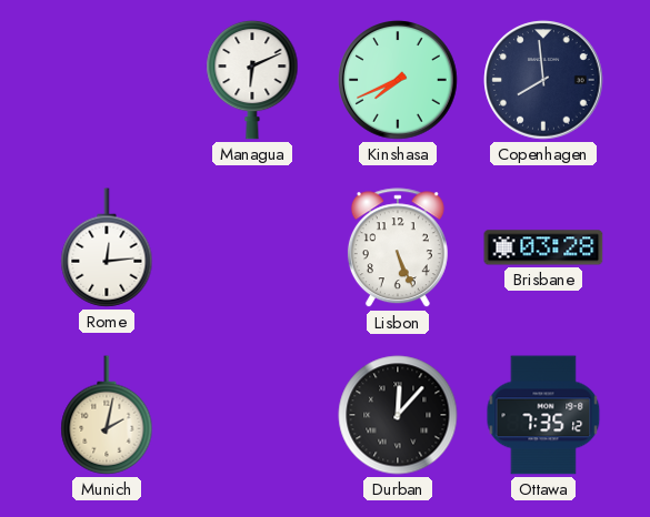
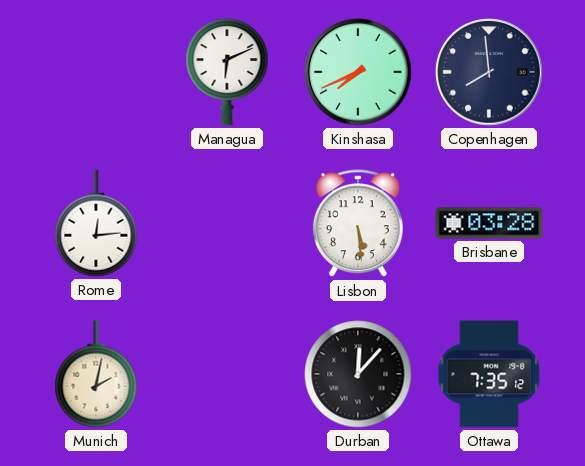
Lisbon: 5:26 -> 5:29 (358, 224)
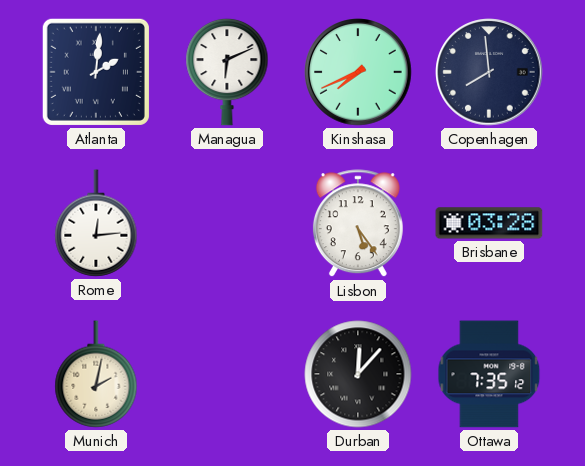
Atlanta: none -> 2:01 (96, 72)
Lisbon: 5:29 -> 5:24 (358, 224)
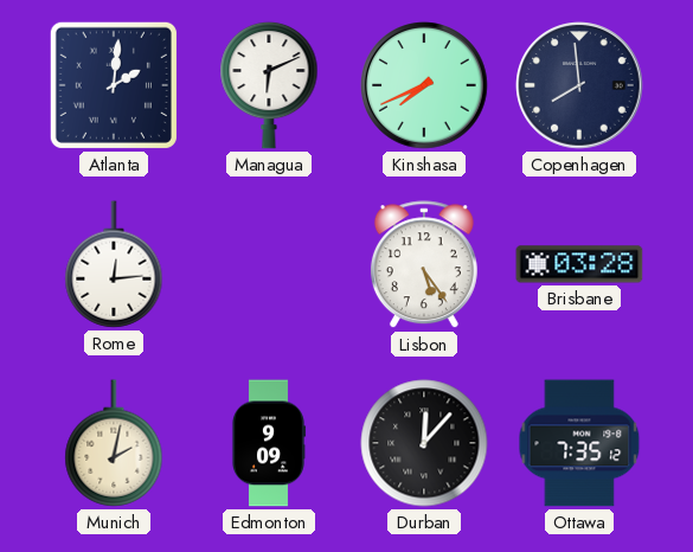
Edmonton: none -> 9:09 (269, 443)
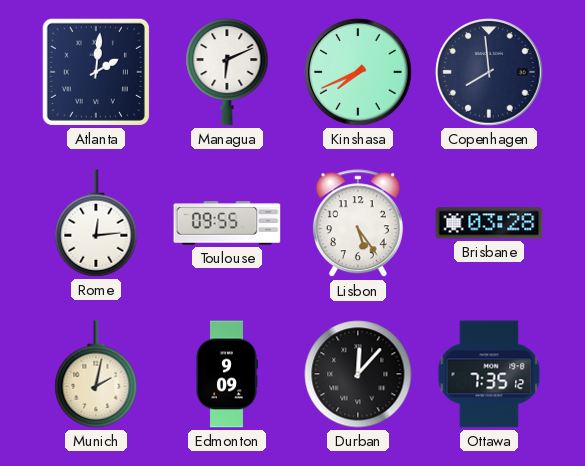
Toulouse: none -> 09:55 (227, 223)
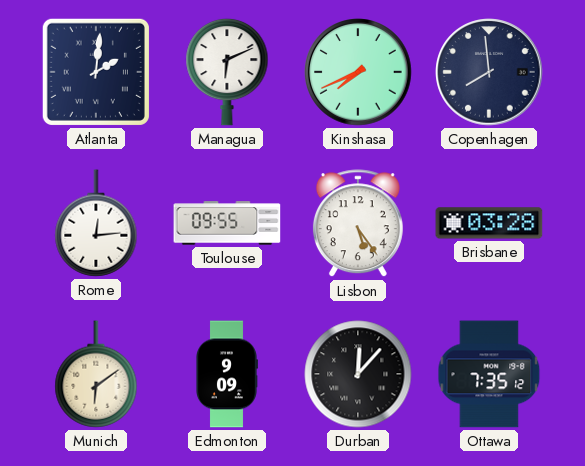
Munich: 2:02 -> 6:09 (96, 374)
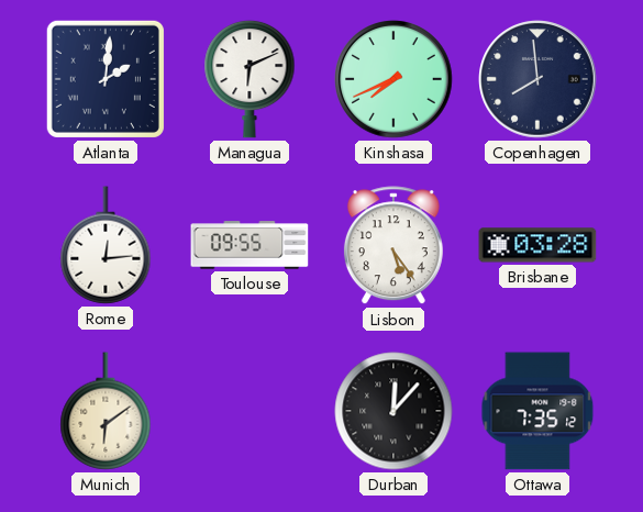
Edmonton: 9:09 -> none (227, 374)
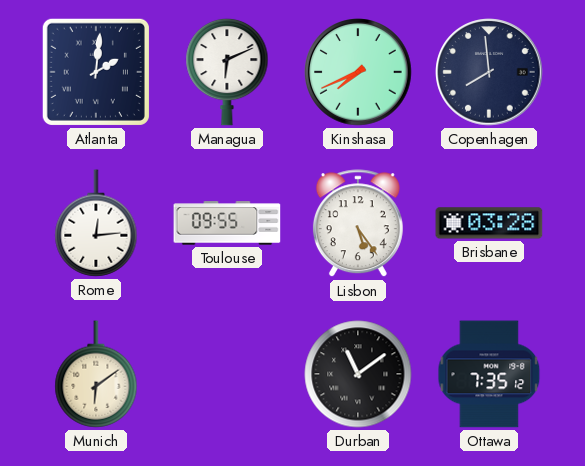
Durban: 12:07 -> 11:09 (358, 374)
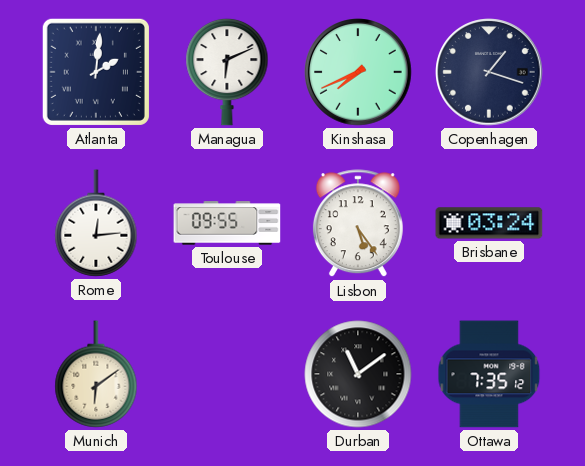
Copenhagen: 7:59 -> 1:18 (489, 72)
Brisbane: 03:28 -> 03:24 (489, 223)
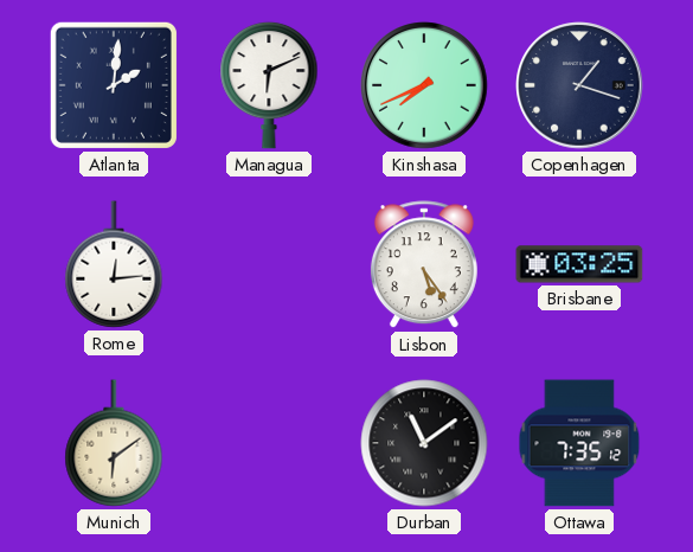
Toulouse: 09:55 -> none (227, 223)
Brisbane: 03:24 -> 03:25 (579, 264)
